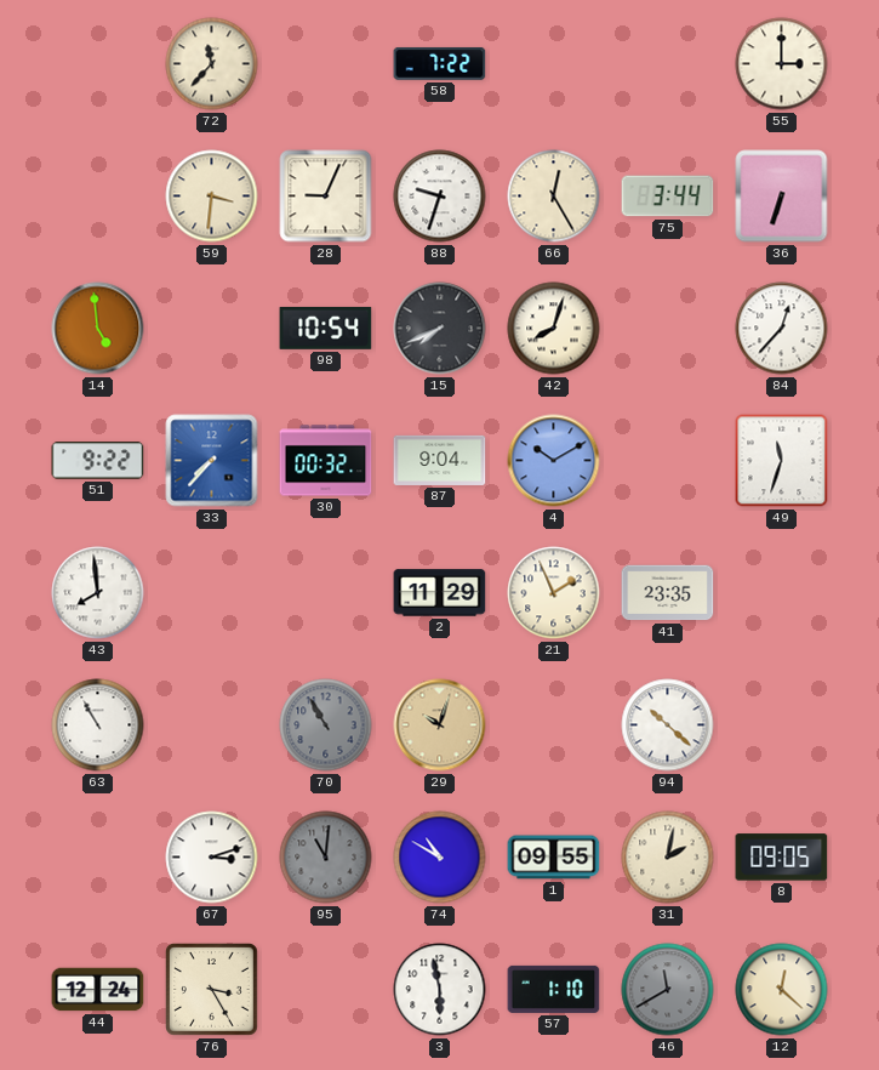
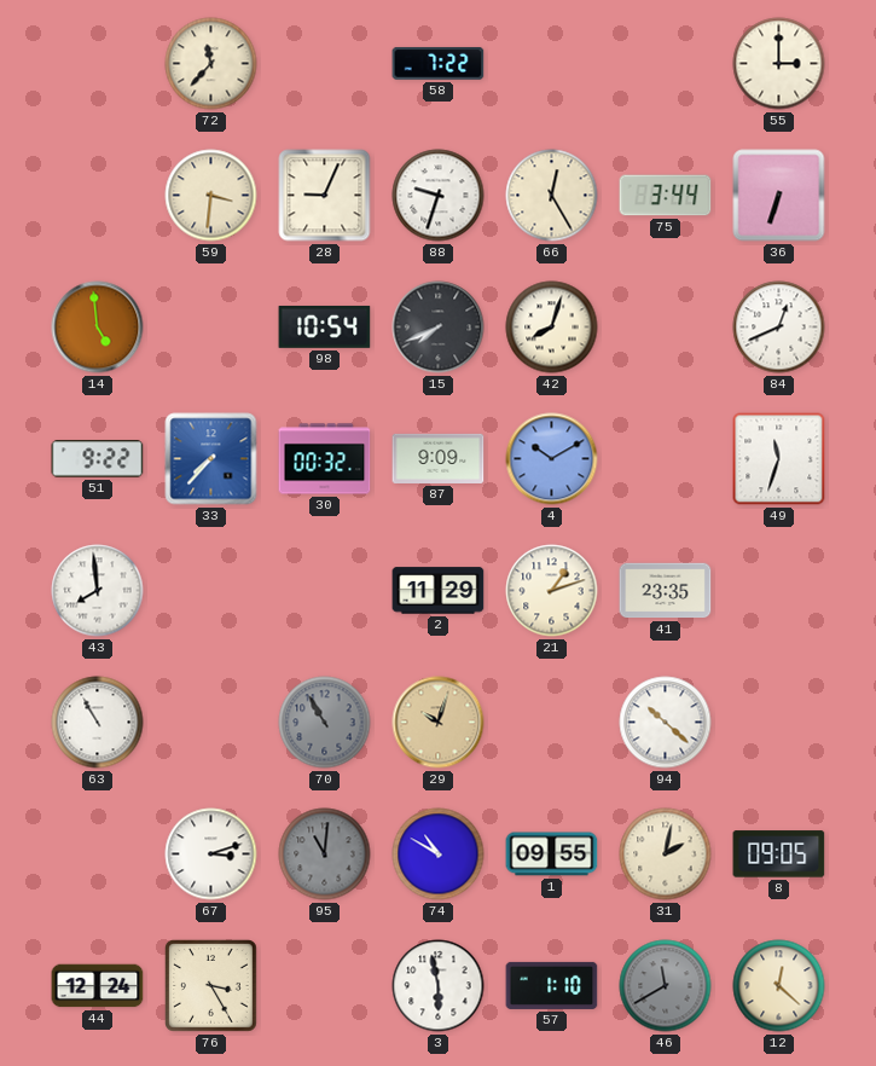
84: 12:37 -> 12:41 (779, 328)
87: 9:04 -> 9:09 (439, 458)
21: 1:56 -> 1:12 (552, 591)
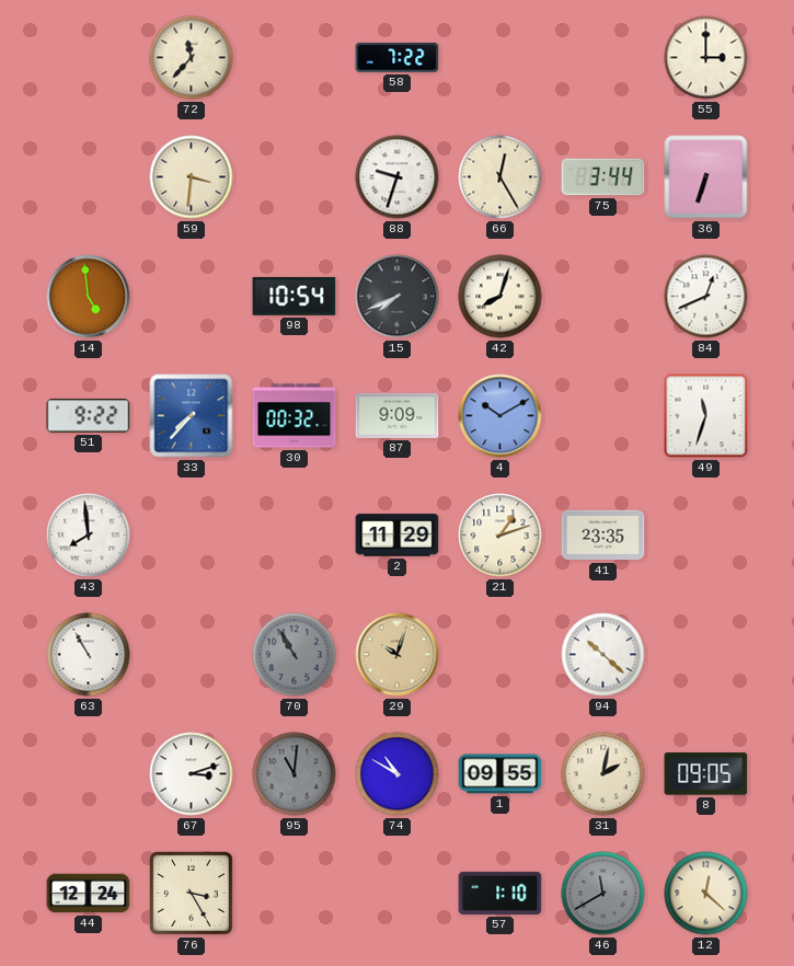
28: 9:04 -> none (325, 196)
3: 5:58 -> none (439, 986)
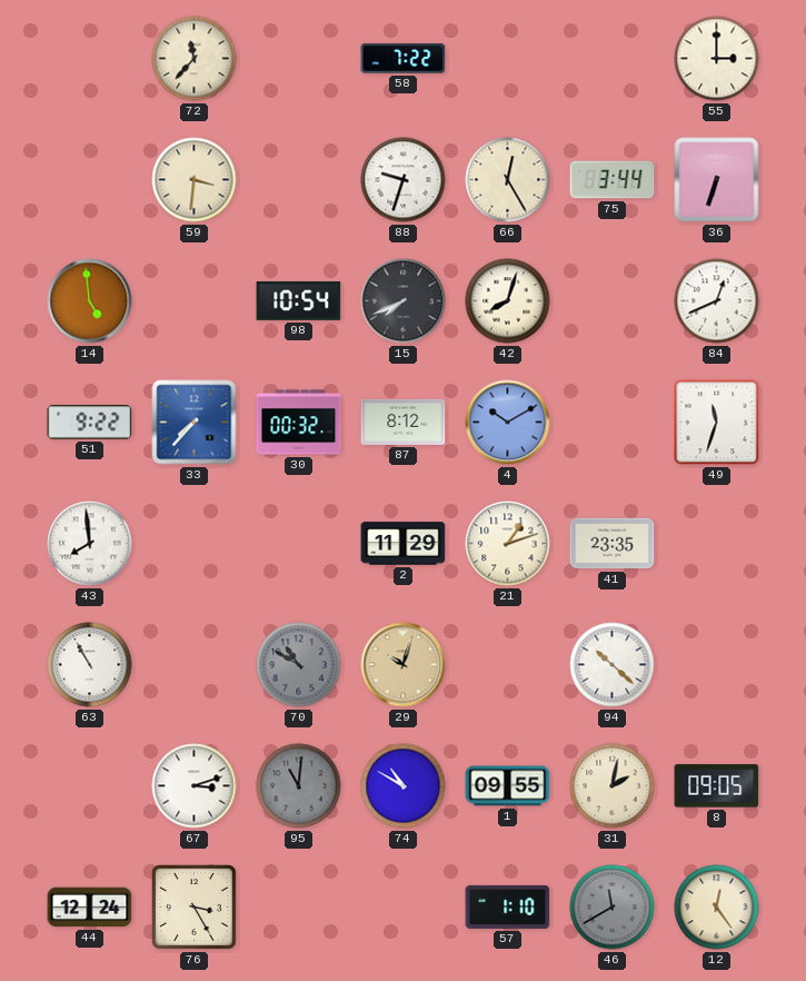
87: 9:09 -> 8:12 (404, 422)
70: 10:55 -> 10:50 (299, 665)
12: 12:22 -> 12:24 (717, 908)
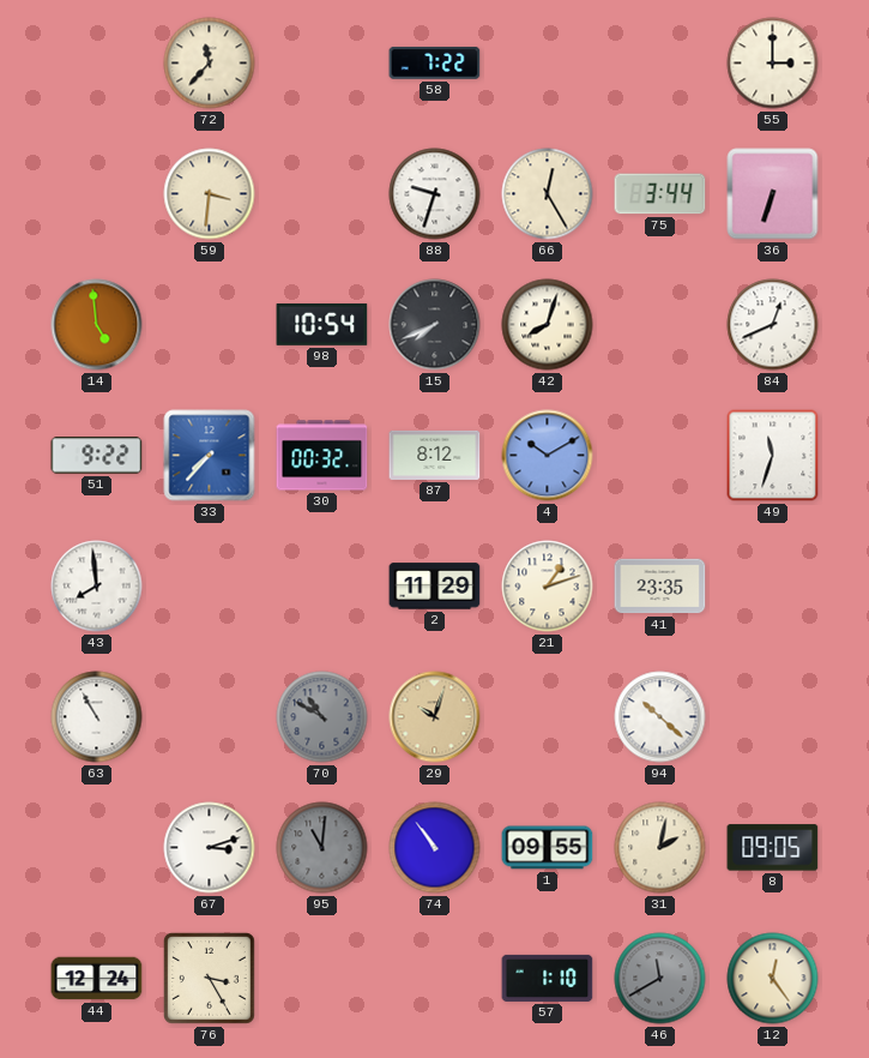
74: 10:50 -> 10:54 (435, 848)
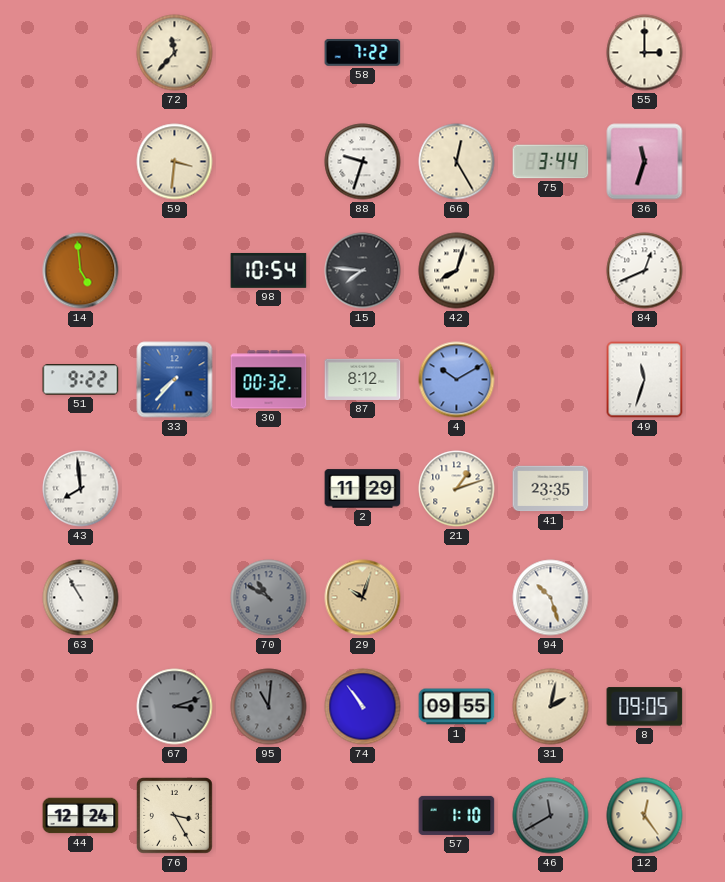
36: 6:33 -> 11:33 (645, 162)
15: 7:41 -> 7:46 (363, 271)
94: 10:22 -> 10:27 (551, 598)
67 dial: white -> grey (175, 707)
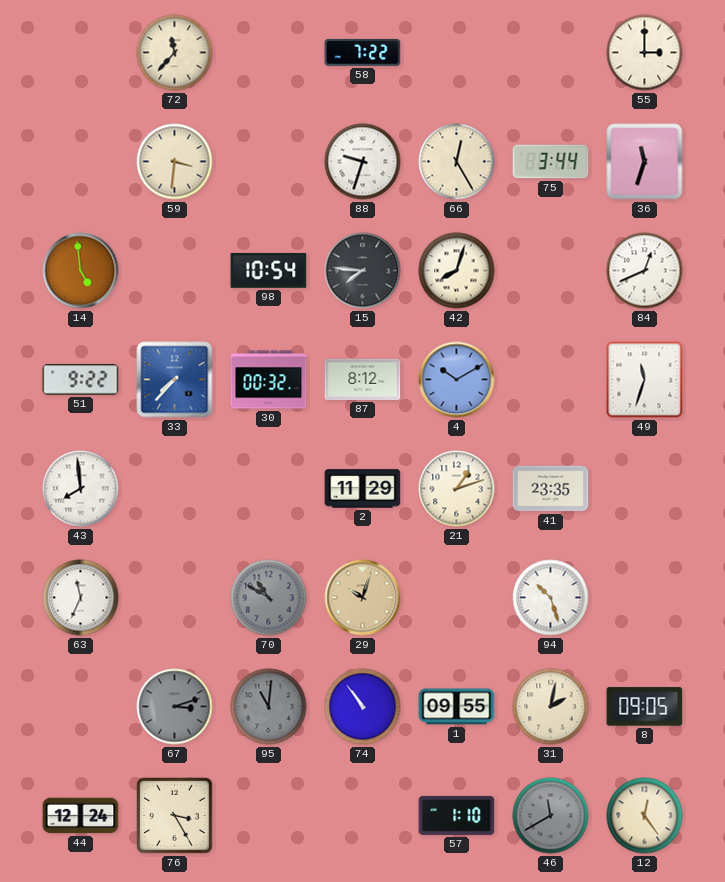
63: 10:55 -> 11:34 (81, 598)
